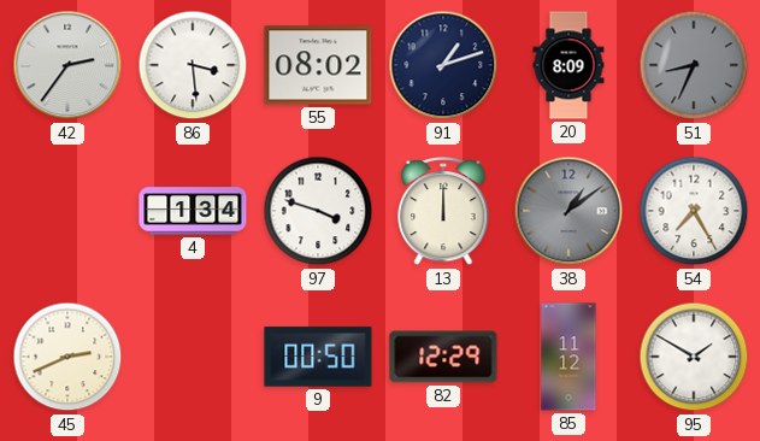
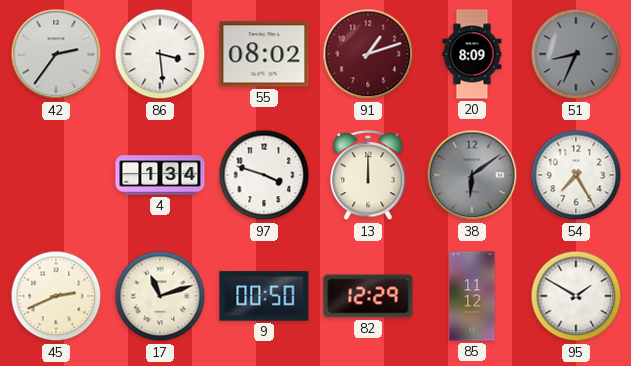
91 dial: navy -> burgundy (368, 54)
38: 1:09 -> 6:09 (472, 175)
17: none -> 11:12 (160, 296)
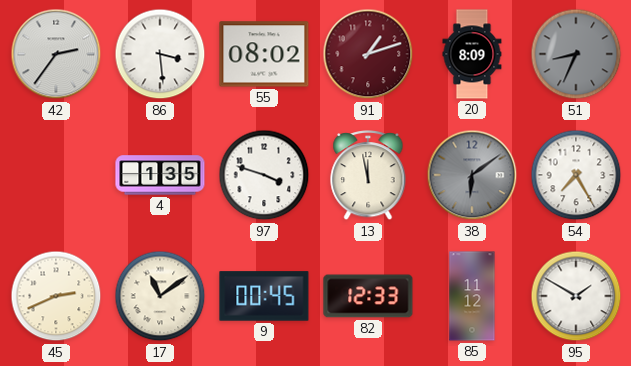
4: 1:34 -> 1:35 (160, 175)
13: 12:00 -> 11:58 (368, 176)
17: 11:12 -> 11:09 (160, 296)
9: 00:50 -> 00:45 (264, 296)
82: 12:29 -> 12:33 (368, 296)
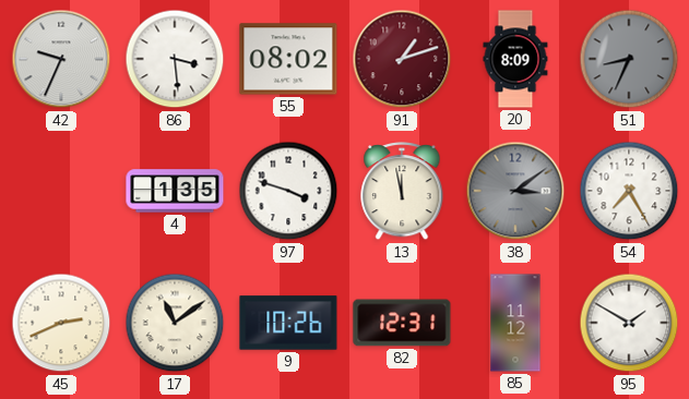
42: 2:36 -> 9:34 (61, 59)
38: 6:09 -> 3:09 (515, 191)
9: 00:45 -> 10:26 (288, 323)
82: 12:33 -> 12:31 (402, 323)
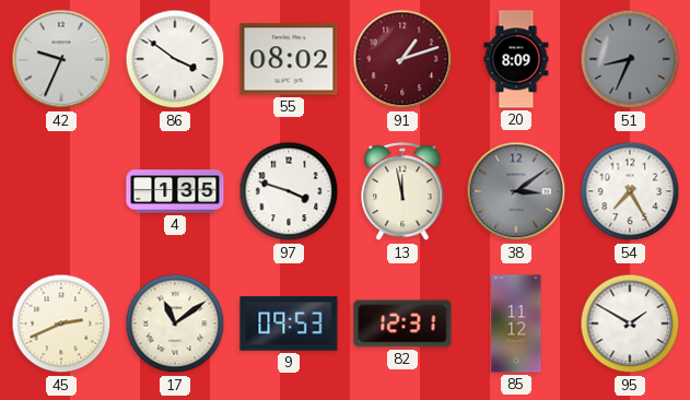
86: 3:29 -> 3:51 (175, 59)
9: 10:26 -> 09:53 (289, 323)
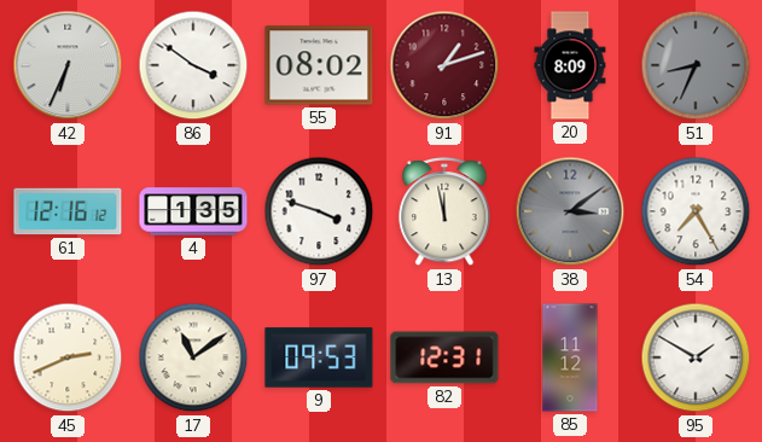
42: 9:34 -> 6:34 (68, 65)
61: none -> 12:16 (68, 211)
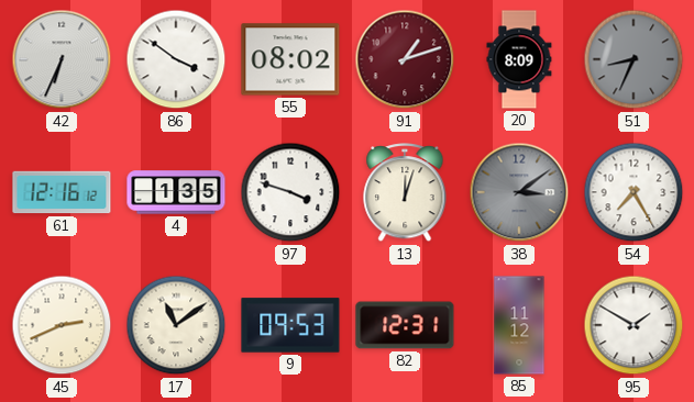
13: 11:58 -> 12:03 (405, 193)
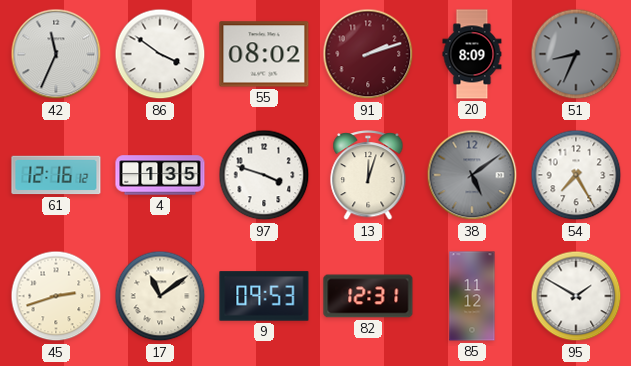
42: 6:34 -> 11:34 (56, 54)
91: 1:12 -> 2:12 (368, 54)
38: 3:09 -> 5:09 (472, 175)
45: 2:41 -> 2:42 (56, 296)
